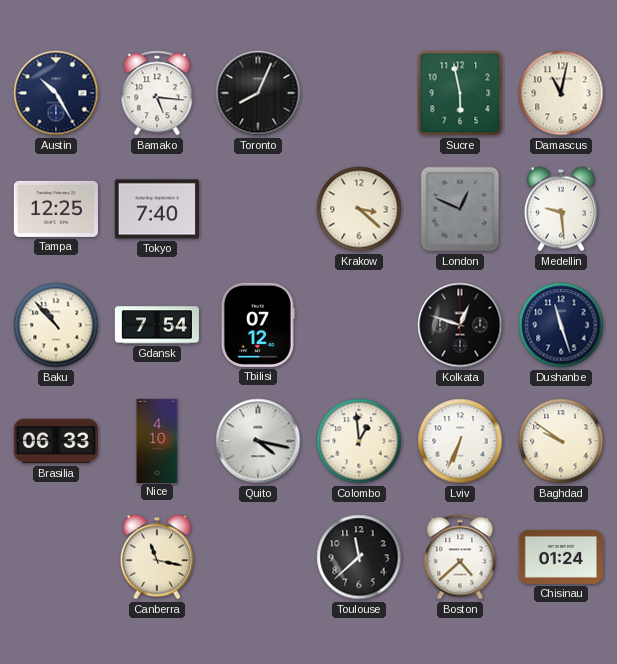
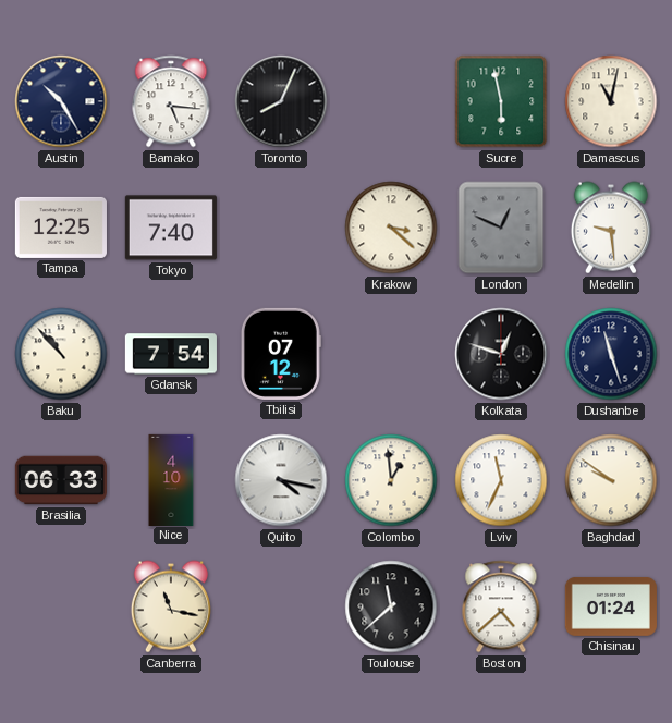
Lviv: 6:34 -> 11:34 (501, 480)
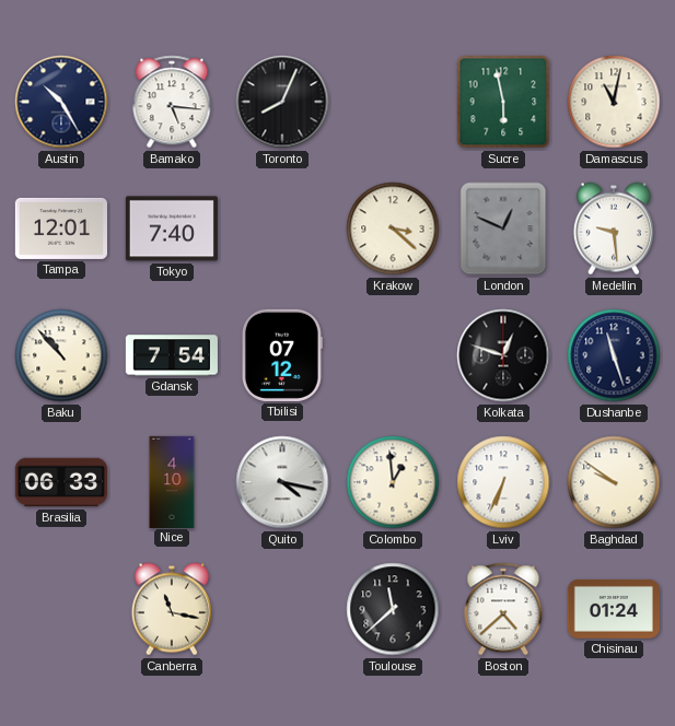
Tampa: 12:25 -> 12:01 (61, 229)
Lviv: 11:34 -> 6:34 (503, 482)
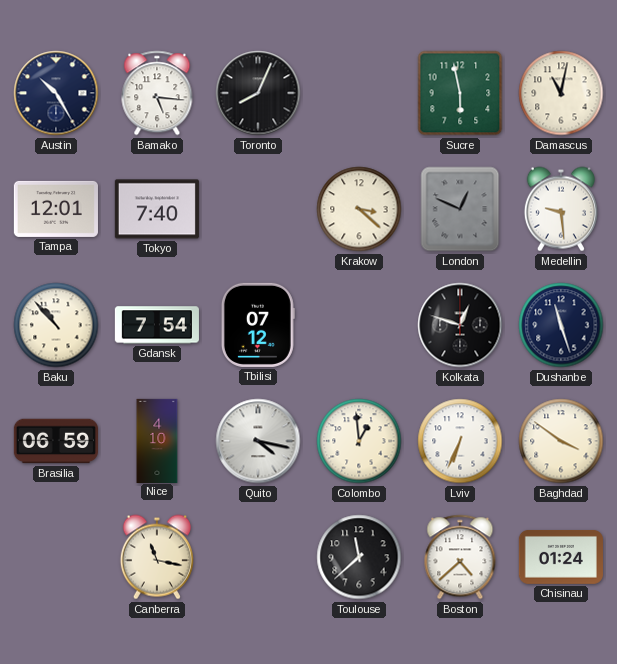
Brasilia: 06:33 -> 06:59 (56, 441)
Baghdad: 9:51 -> 3:51 (561, 441)
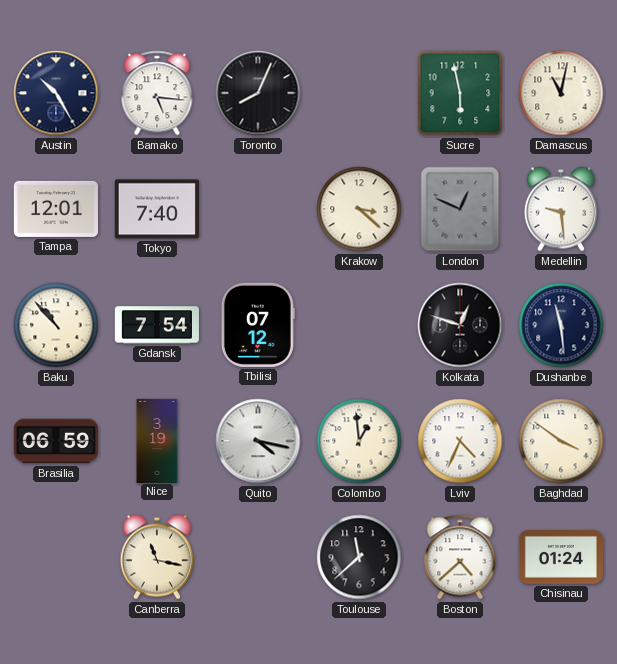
Dushanbe: 11:27 -> 11:29 (561, 325)
Nice: 4:10 -> 3:19 (157, 440)
Lviv: 6:34 -> 4:34 (460, 441)
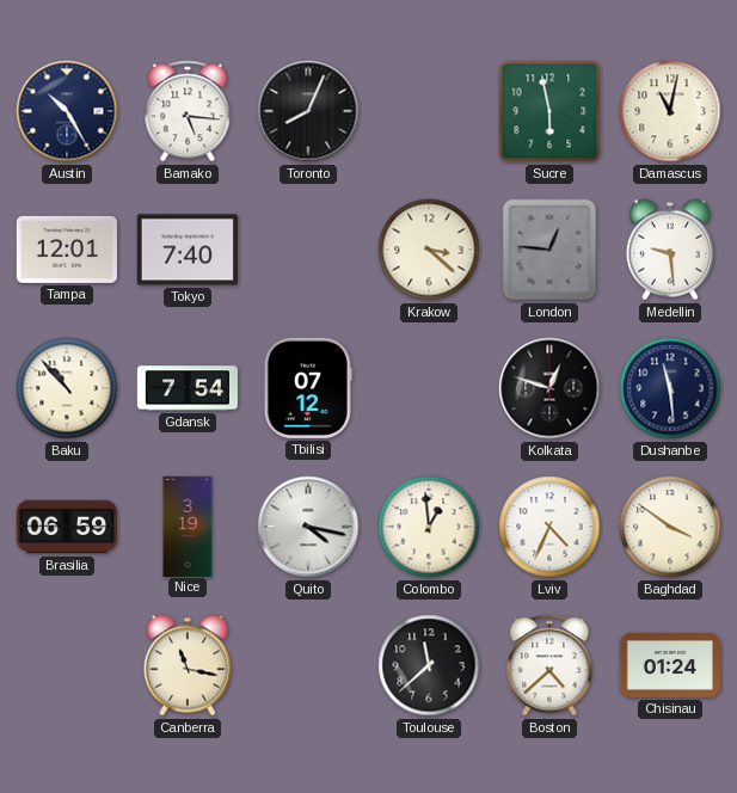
London: 12:49 -> 12:46 (549, 250)
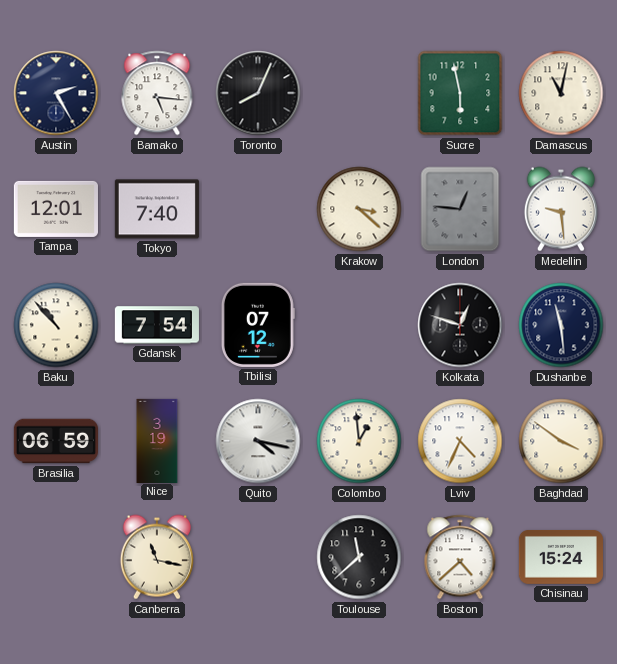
Austin: 10:25 -> 2:25 (56, 93)
Chisinau: 01:24 -> 15:24 (561, 557)
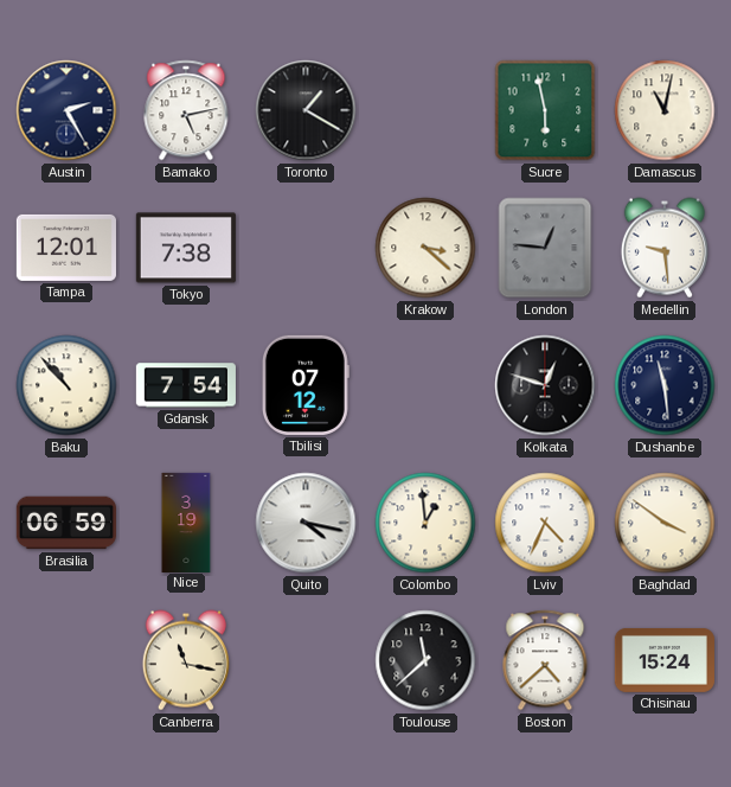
Bamako: 5:16 -> 5:13 (186, 110)
Toronto: 8:04 -> 1:20 (306, 110)
Tokyo: 7:40 -> 7:38 (186, 248)
